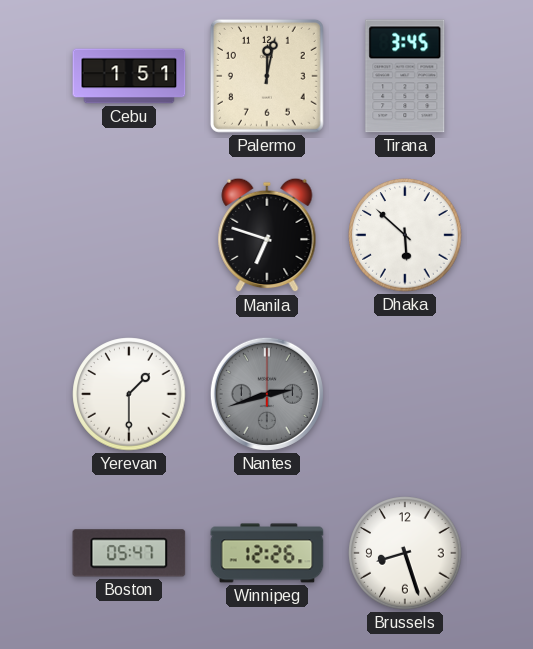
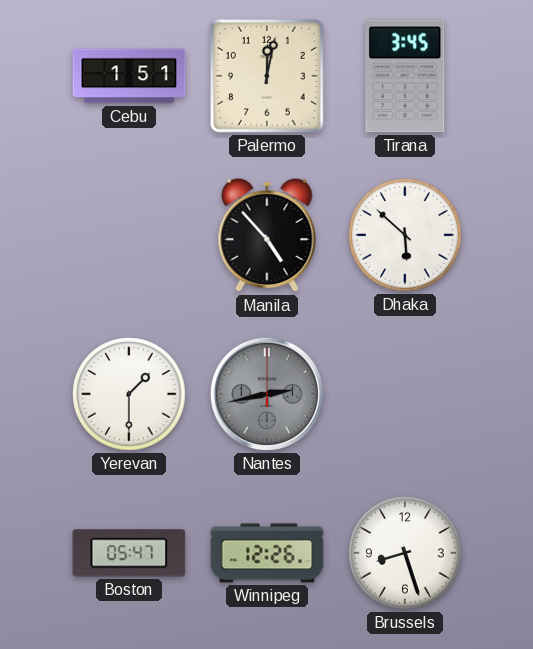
Manila: 6:48 -> 4:53 (267, 235)
Nantes: 2:42 -> 2:43 (267, 394)
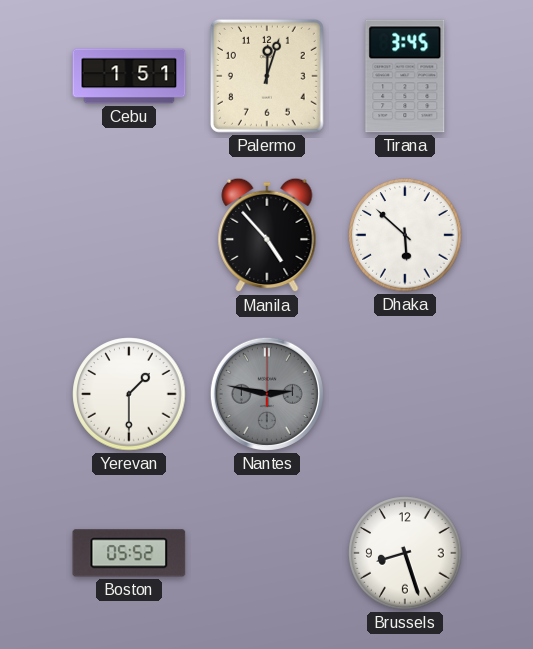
Palermo: 12:02 -> 12:03 (267, 76)
Nantes: 2:43 -> 2:47 (267, 394)
Boston: 05:47 -> 05:52 (129, 553)
Winnipeg: 12:26 -> none (267, 553)
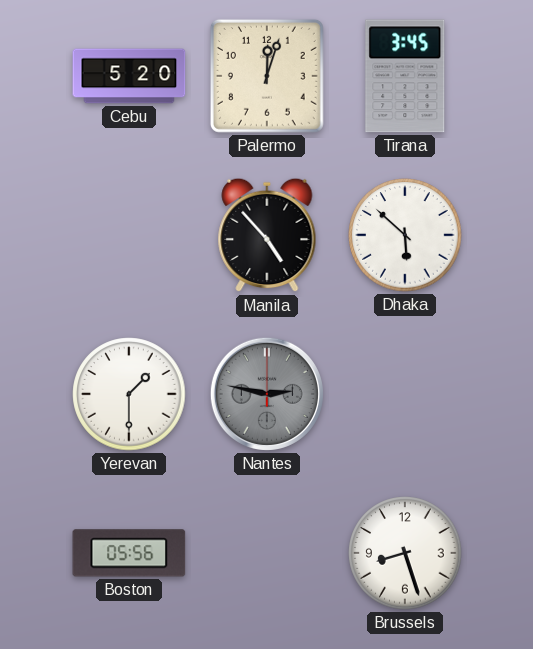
Cebu: 1:51 -> 5:20 (129, 76)
Boston: 05:52 -> 05:56 (129, 553)
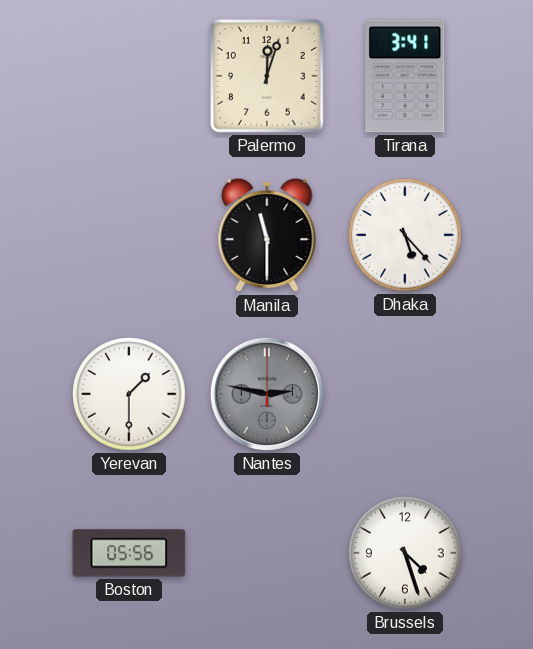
Cebu: 5:20 -> none (129, 76)
Tirana: 3:45 -> 3:41 (405, 76)
Manila: 4:53 -> 11:30 (267, 235)
Dhaka: 5:52 -> 5:23 (405, 235)
Brussels: 8:27 -> 4:27 (405, 553)
